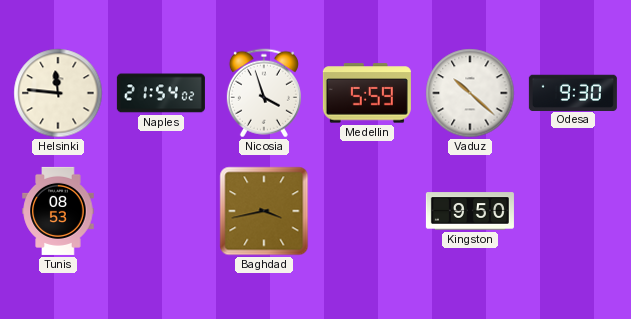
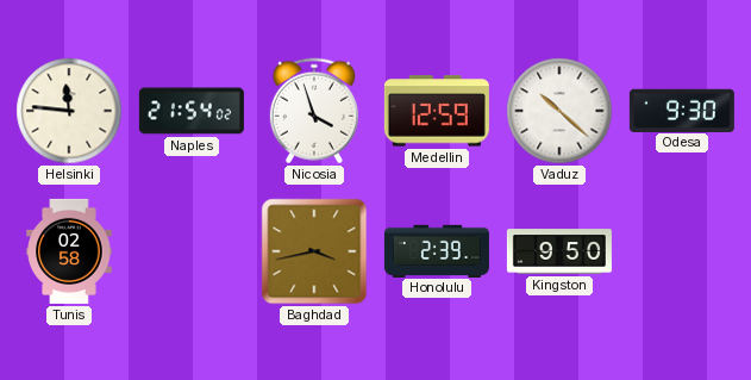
Medellin: 5:59 -> 12:59 (437, 111)
Tunis: 08:53 -> 02:58 (69, 251)
Honolulu: none -> 2:39 (437, 250)
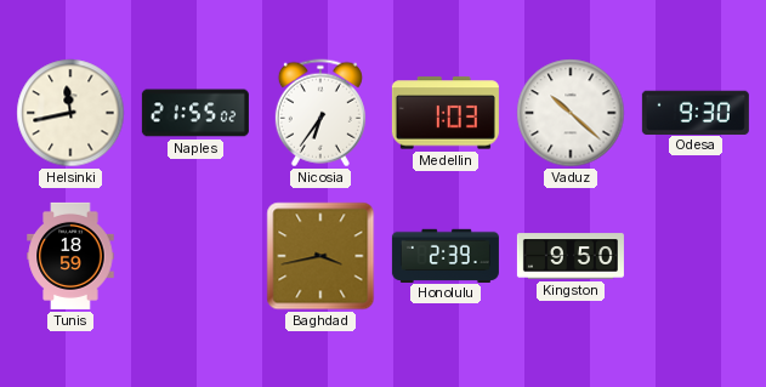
Helsinki: 11:46 -> 11:43 (70, 113)
Naples: 21:54 -> 21:55 (195, 113)
Nicosia: 3:57 -> 6:36 (320, 113)
Medellin: 12:59 -> 1:03 (446, 113)
Tunis: 02:58 -> 18:59 (70, 256)
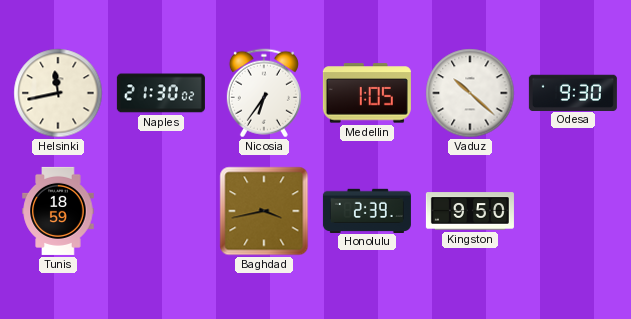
Naples: 21:55 -> 21:30 (161, 93)
Medellin: 1:03 -> 1:05 (367, 93)
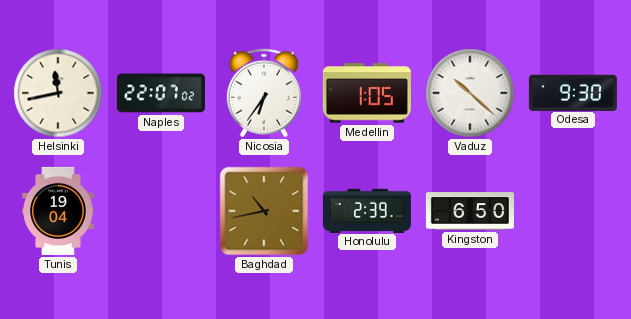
Naples: 21:30 -> 22:07 (161, 93)
Tunis: 18:59 -> 19:04 (58, 211)
Baghdad: 3:43 -> 10:43 (264, 211)
Kingston: 9:50 -> 6:50 (470, 211)
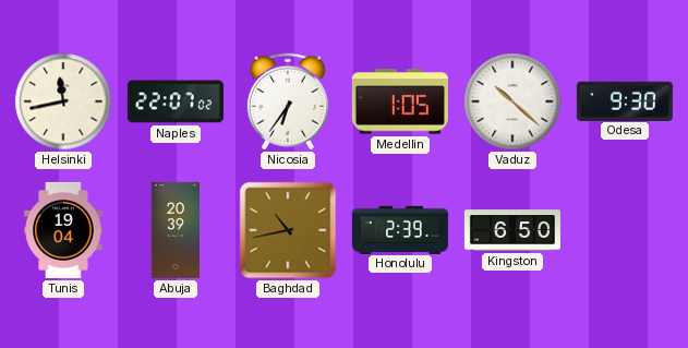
Abuja: none -> 20:39 (174, 230)
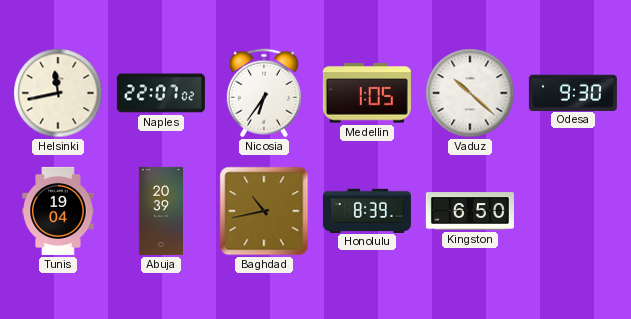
Honolulu: 2:39 -> 8:39 (367, 210)
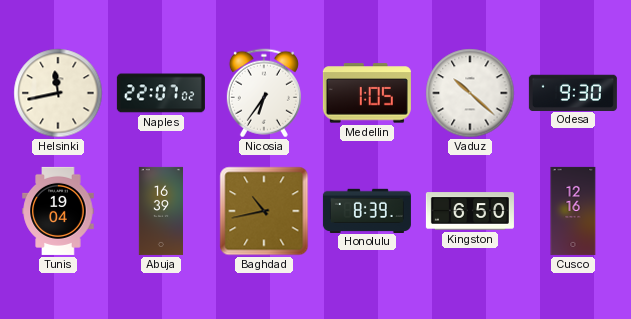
Abuja: 20:39 -> 16:39 (160, 211)
Cusco: none -> 12:16 (573, 211)
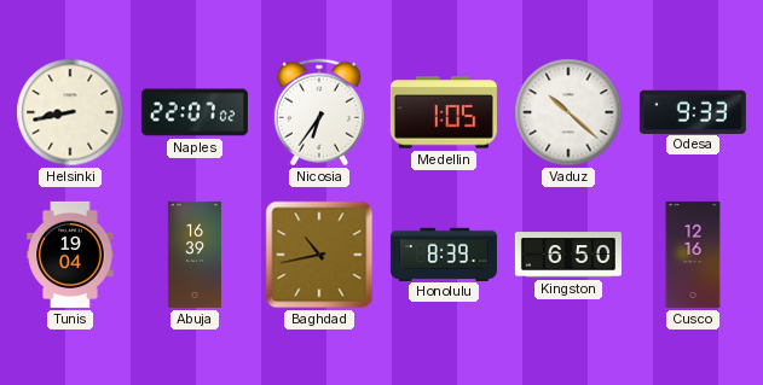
Helsinki: 11:43 -> 8:43 (70, 112)
Odesa: 9:30 -> 9:33 (693, 111)
